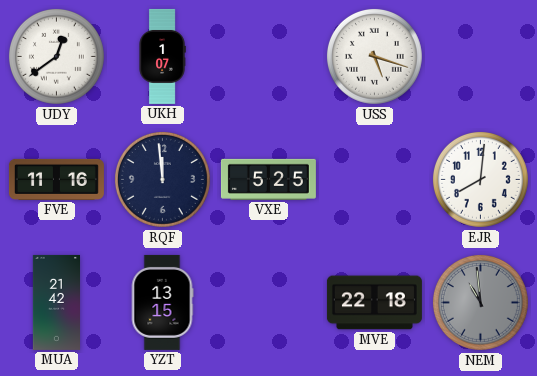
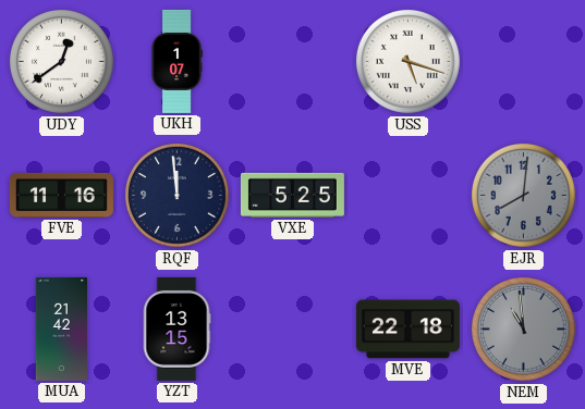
EJR dial: white -> grey (523, 195)
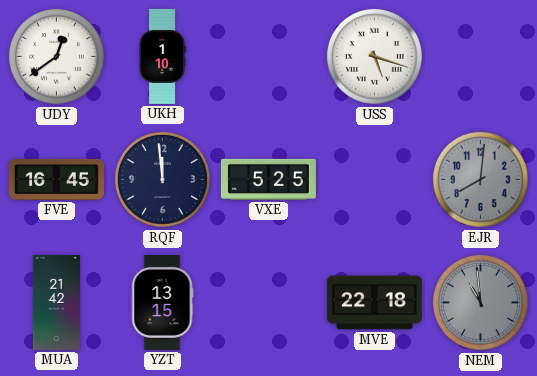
UKH: 1:07 -> 1:10 (162, 56)
FVE: 11:16 -> 16:45 (56, 179)
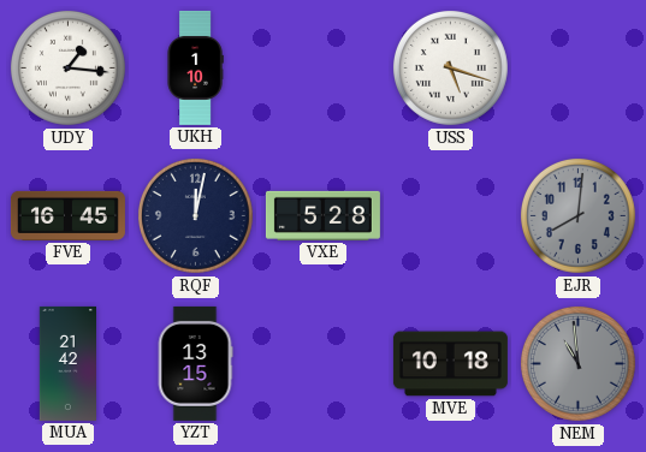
UDY: 12:39 -> 1:16 (67, 67)
RQF: 11:59 -> 12:02 (195, 215)
VXE: 5:25 -> 5:28 (322, 215)
MVE: 22:18 -> 10:18 (450, 364)
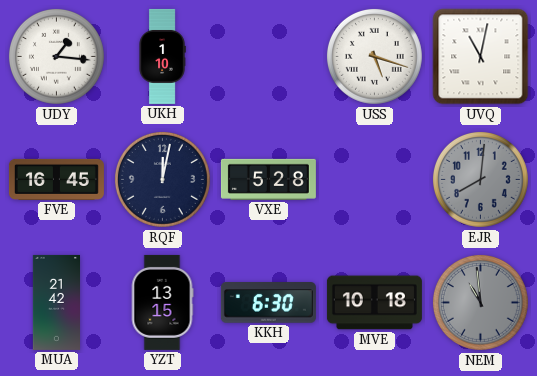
UVQ: none -> 11:02 (481, 57)
KKH: none -> 6:30 (268, 303)
